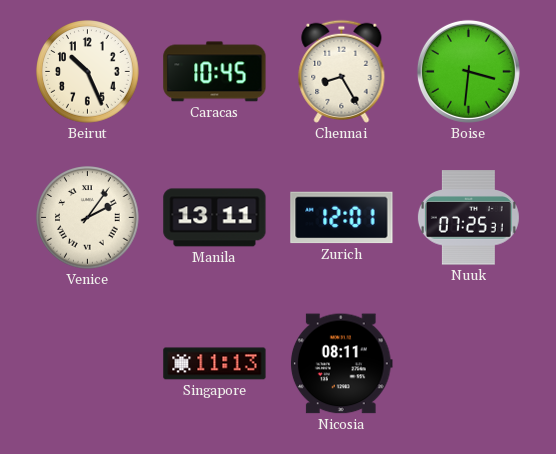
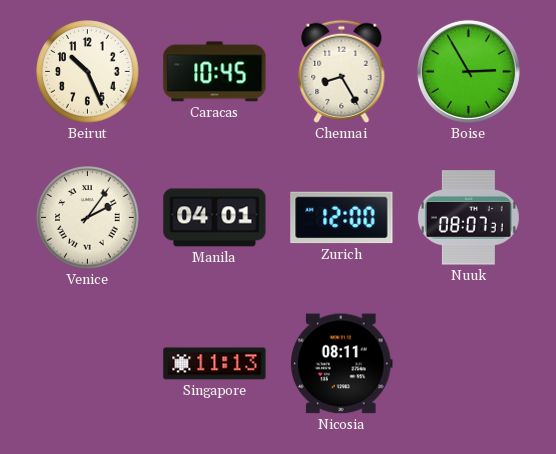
Boise: 3:31 -> 2:55 (468, 71)
Manila: 13:11 -> 04:01 (215, 218)
Zurich: 12:01 -> 12:00 (342, 218)
Nuuk: 07:25 -> 08:07 (468, 218)
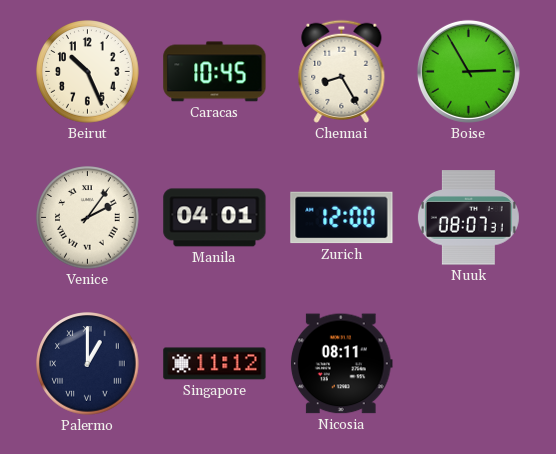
Palermo: none -> 1:00 (88, 364)
Singapore: 11:13 -> 11:12 (215, 364)
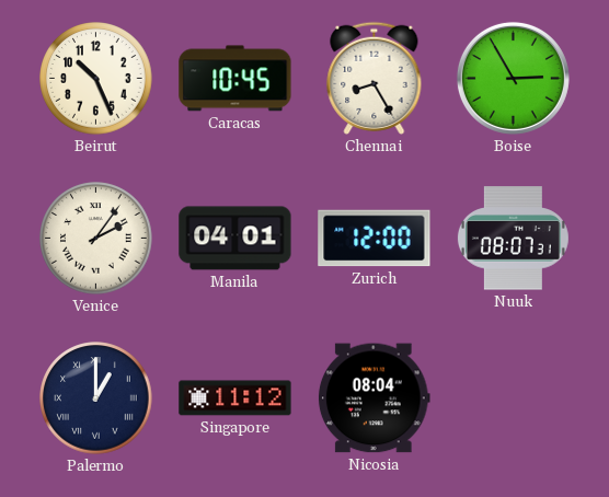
Nicosia: 08:11 -> 08:04 (374, 398)
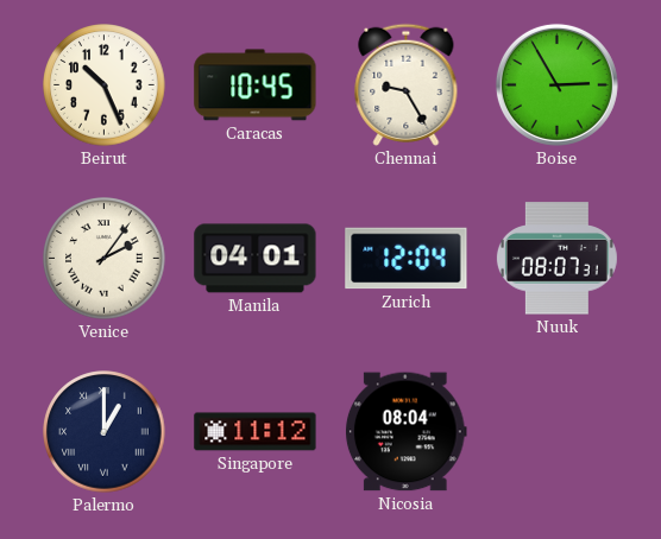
Chennai: 8:25 -> 9:25 (407, 84)
Zurich: 12:00 -> 12:04 (407, 259)
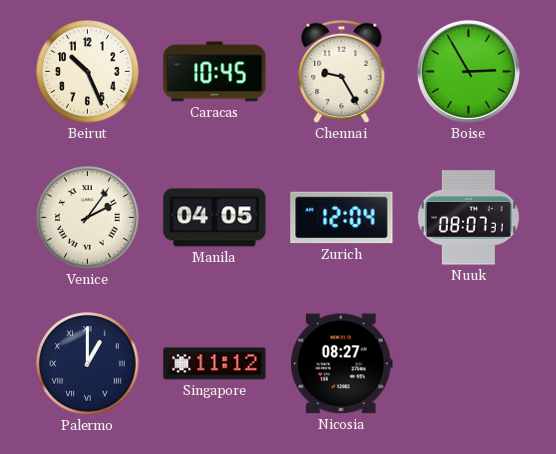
Manila: 04:01 -> 04:05 (215, 218)
Nicosia: 08:04 -> 08:27 (341, 364)
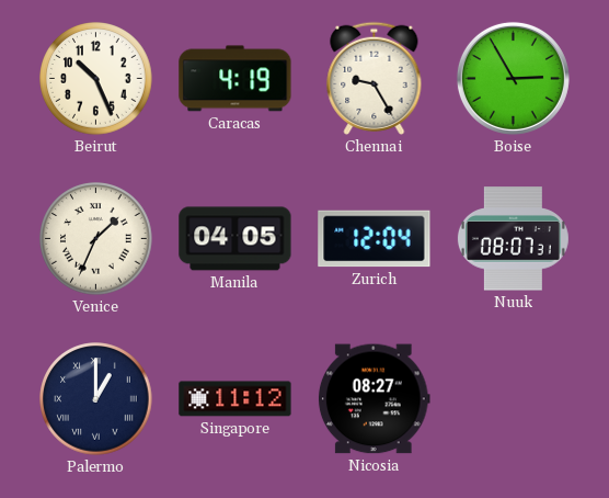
Caracas: 10:45 -> 4:19 (235, 79)
Venice: 2:06 -> 1:34 (96, 239)
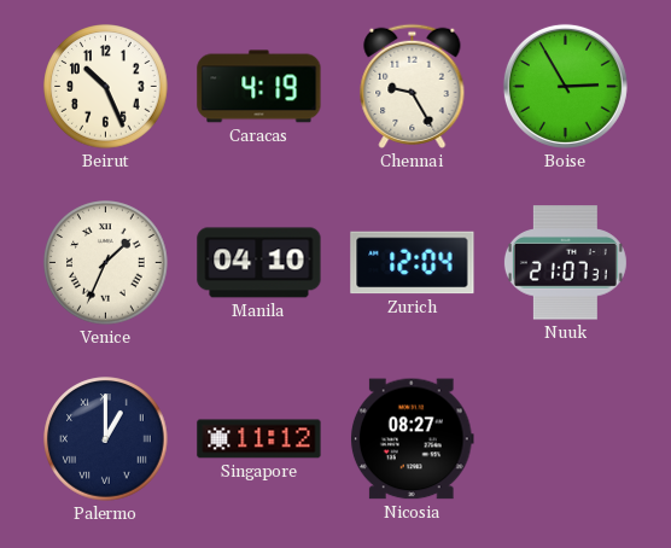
Manila: 04:05 -> 04:10 (259, 263)
Nuuk: 08:07 -> 21:07 (565, 263)
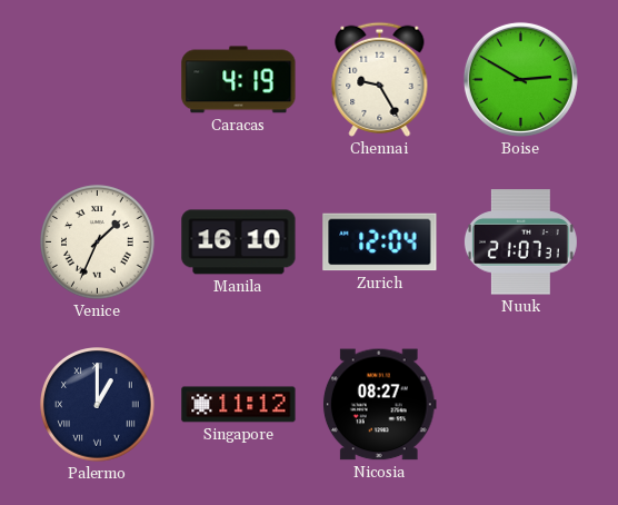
Beirut: 10:26 -> none (106, 87)
Boise: 2:55 -> 2:50 (520, 79)
Manila: 04:10 -> 16:10 (239, 242)
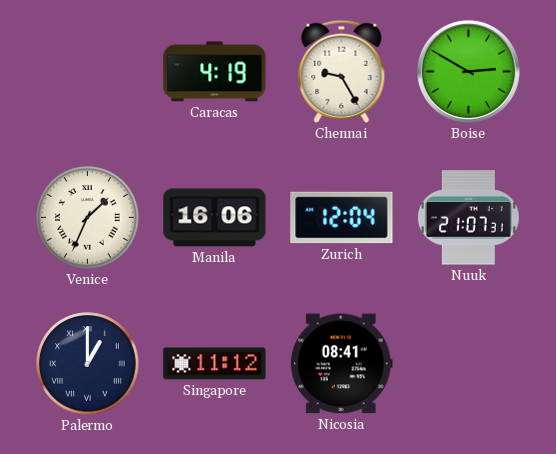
Manila: 16:10 -> 16:06 (215, 218)
Nicosia: 08:27 -> 08:41 (341, 364)
